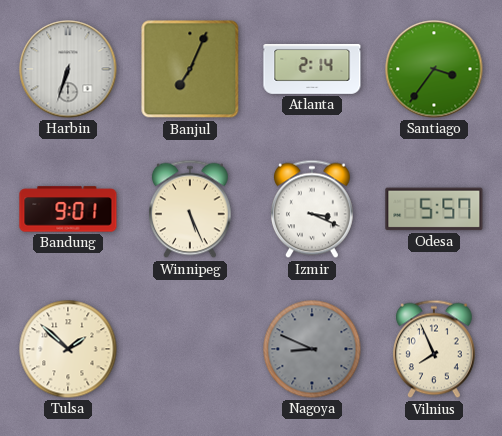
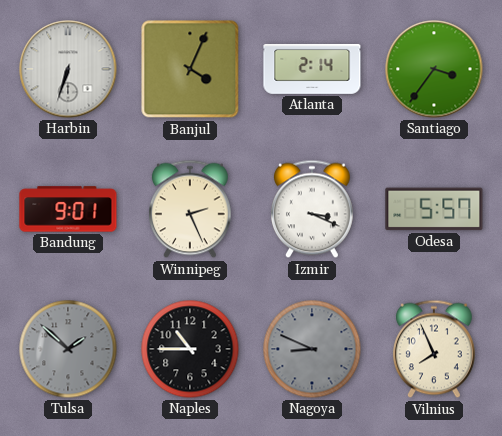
Banjul: 7:04 -> 4:04 (190, 69)
Winnipeg: 5:26 -> 2:26 (190, 209)
Tulsa dial: cream -> grey (68, 349)
Naples: none -> 10:45 (190, 349)
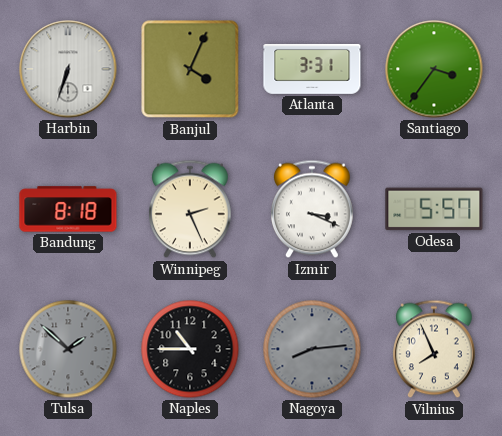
Atlanta: 2:14 -> 3:31 (312, 69)
Bandung: 9:01 -> 8:18 (68, 209)
Nagoya: 8:49 -> 8:14 (312, 349)
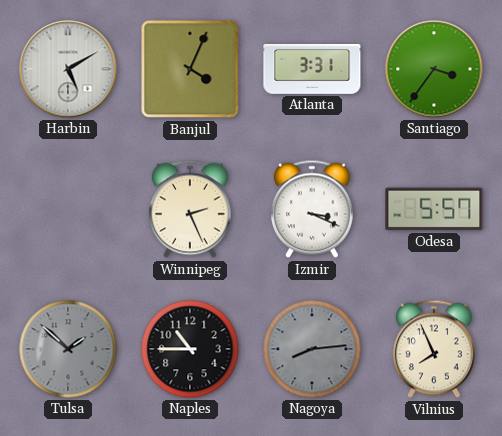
Harbin: 6:33 -> 5:10 (68, 69)
Bandung: 8:18 -> none (68, 209)
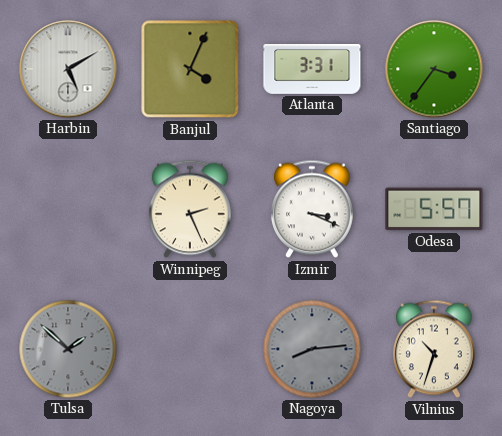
Naples: 10:45 -> none (190, 349)
Vilnius: 7:56 -> 10:33 (434, 349)
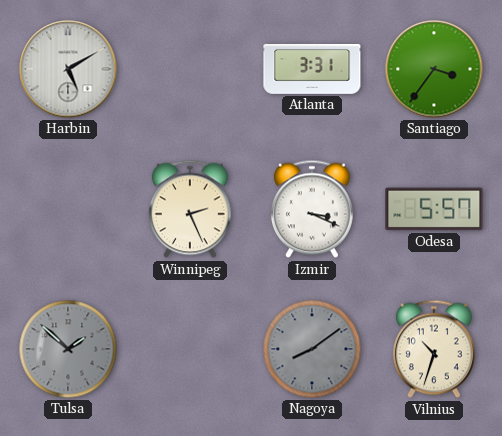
Banjul: 4:04 -> none (190, 69)
Nagoya: 8:14 -> 8:09 (312, 349)
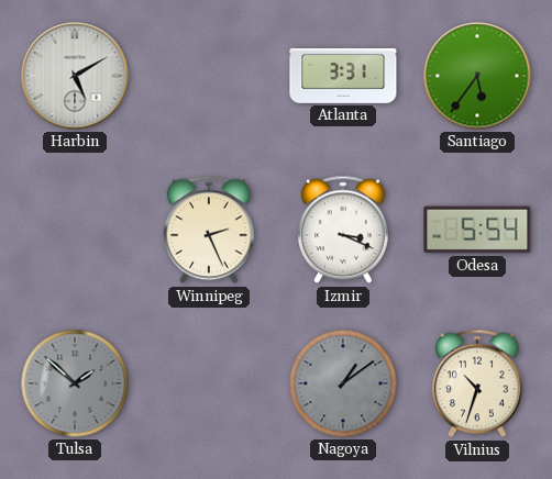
Santiago: 3:36 -> 5:36 (477, 76)
Odesa: 5:57 -> 5:54 (477, 230)
Nagoya: 8:09 -> 1:09 (343, 383)
